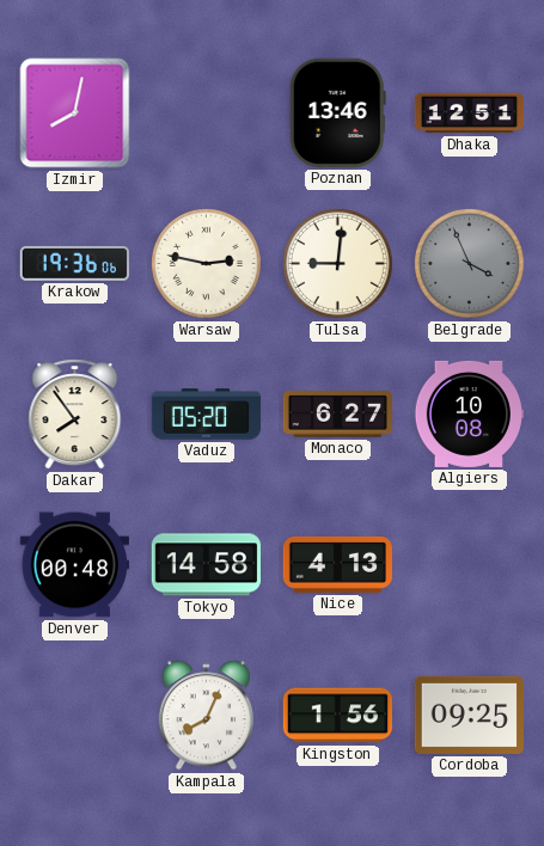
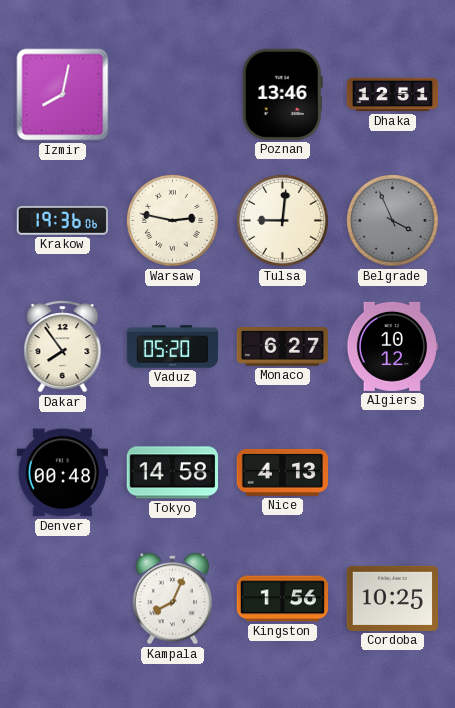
Algiers: 10:08 -> 10:12 (391, 346)
Cordoba: 09:25 -> 10:25 (392, 598)
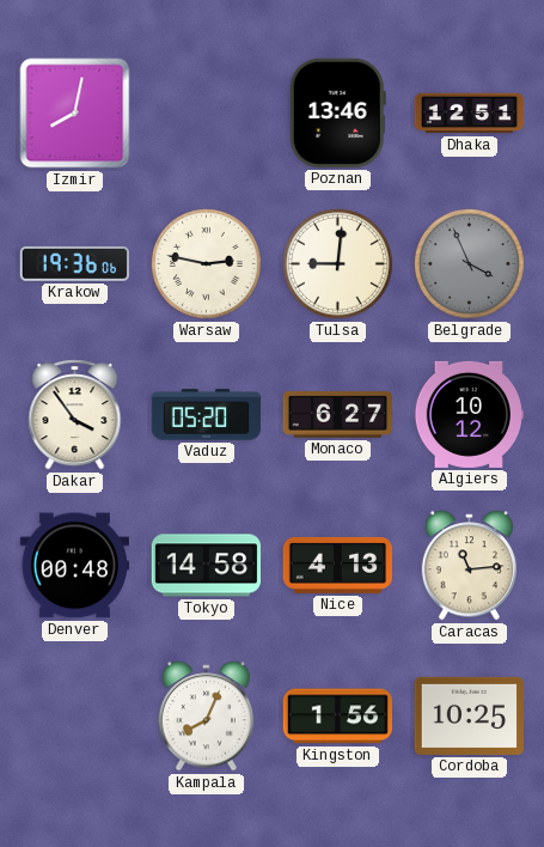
Dakar: 7:54 -> 3:54 (75, 415)
Caracas: none -> 11:14 (470, 566)
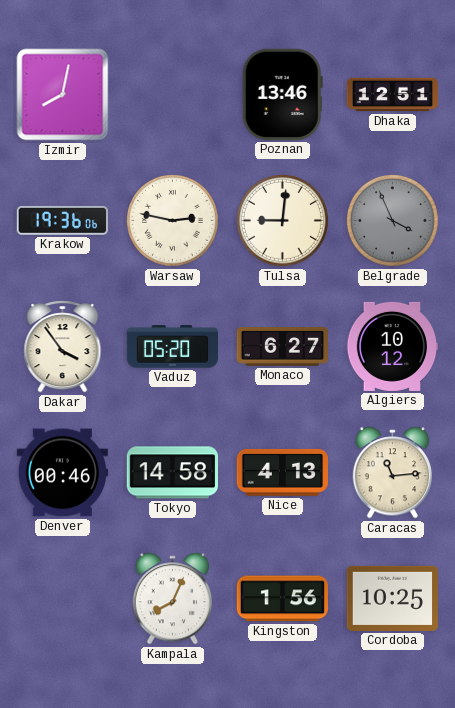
Denver: 00:48 -> 00:46 (62, 473)
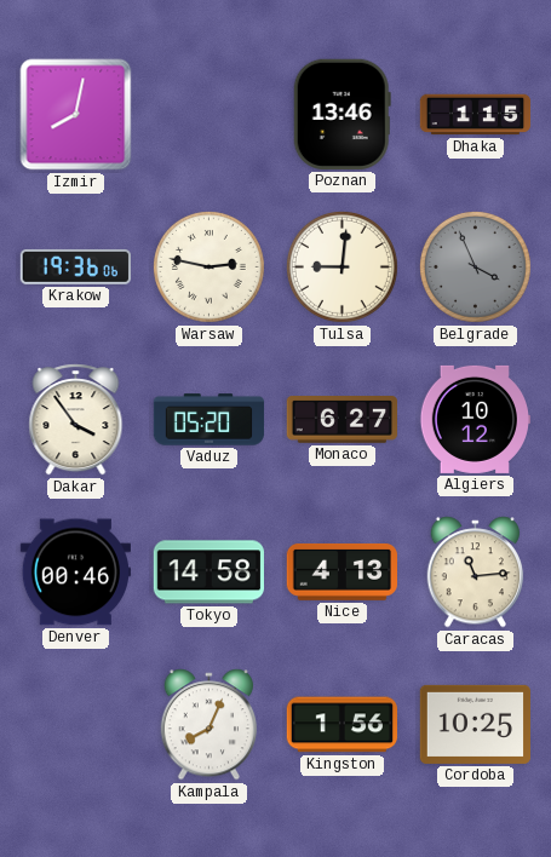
Dhaka: 12:51 -> 1:15 (476, 115)
